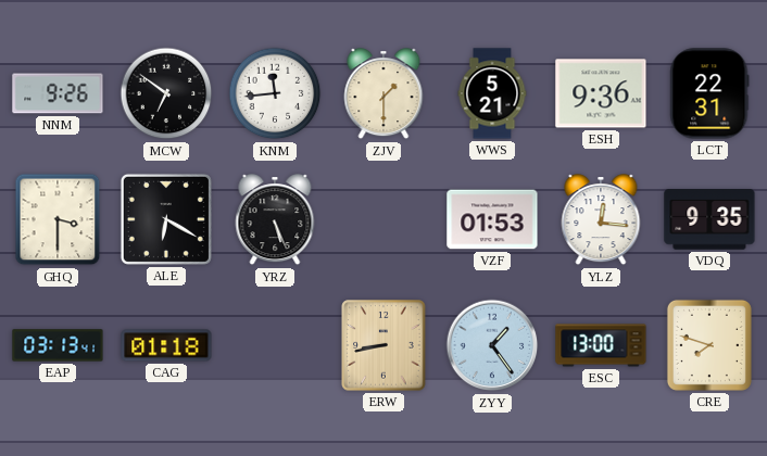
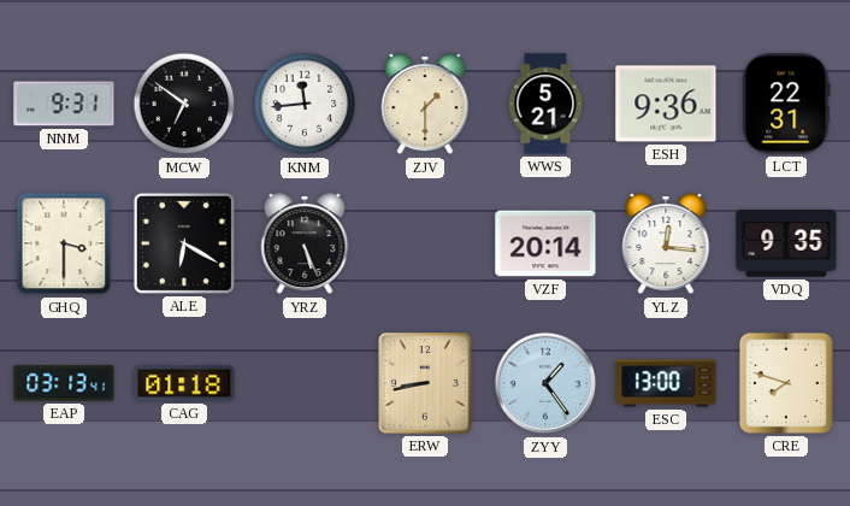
NNM: 9:26 -> 9:31 (64, 104)
VZF: 01:53 -> 20:14 (545, 243)
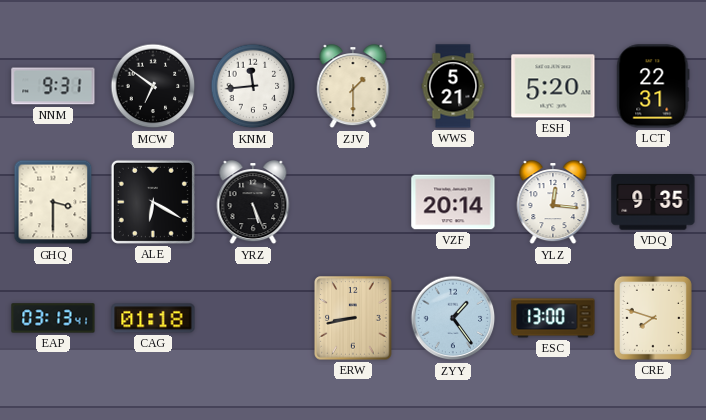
ESH: 9:36 -> 5:20 (553, 86)
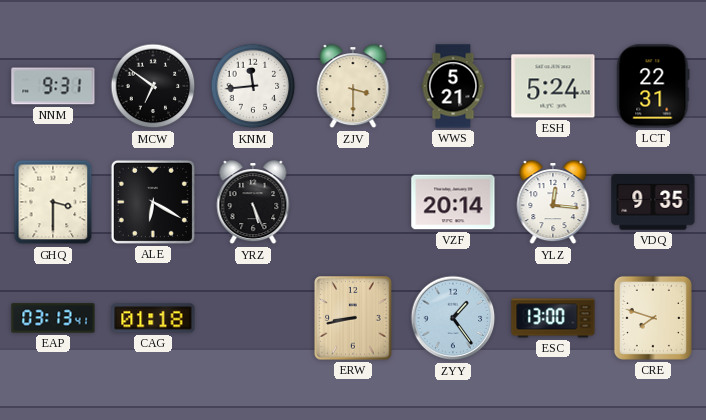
ZJV: 1:30 -> 3:30 (353, 87)
ESH: 5:20 -> 5:24 (553, 86)
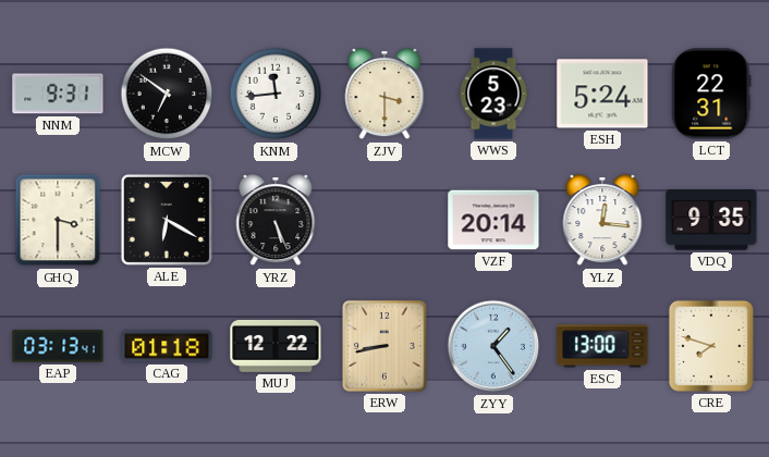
WWS: 5:21 -> 5:23 (493, 94)
MUJ: none -> 12:22 (276, 346)
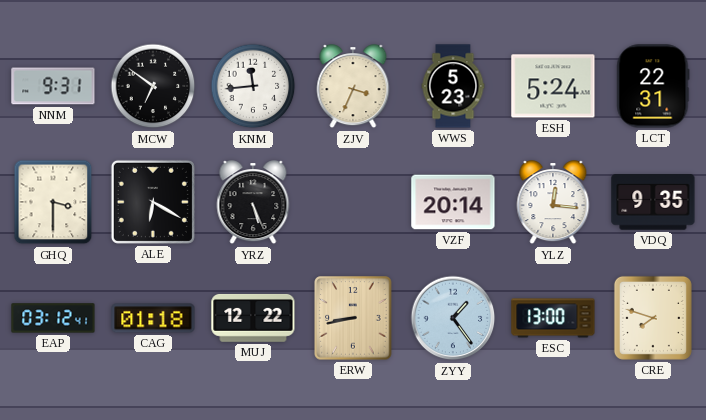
ZJV: 3:30 -> 3:34 (353, 87)
EAP: 03:13 -> 03:12 (53, 318)
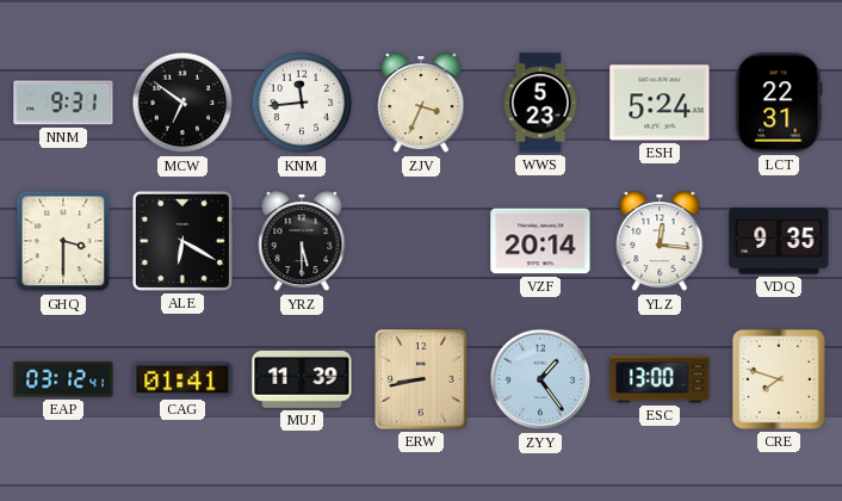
YRZ: 5:26 -> 5:30 (302, 242)
CAG: 01:18 -> 01:41 (182, 379)
MUJ: 12:22 -> 11:39 (302, 379)
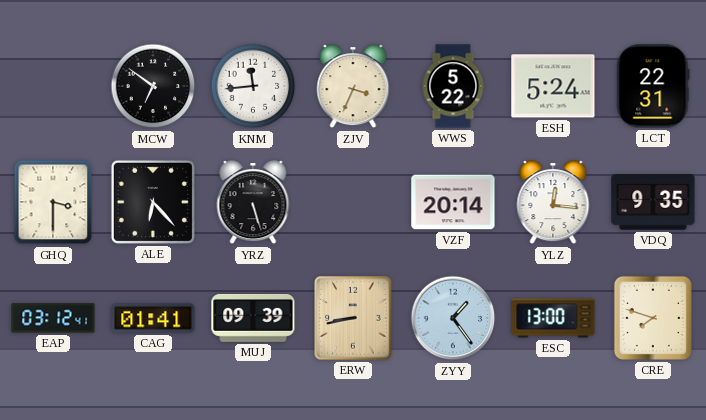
NNM: 9:31 -> none (63, 103)
WWS: 5:23 -> 5:22 (453, 86)
ALE: 6:20 -> 6:23 (153, 202)
YRZ: 5:30 -> 5:27 (253, 203)
MUJ: 11:39 -> 09:39 (253, 318)
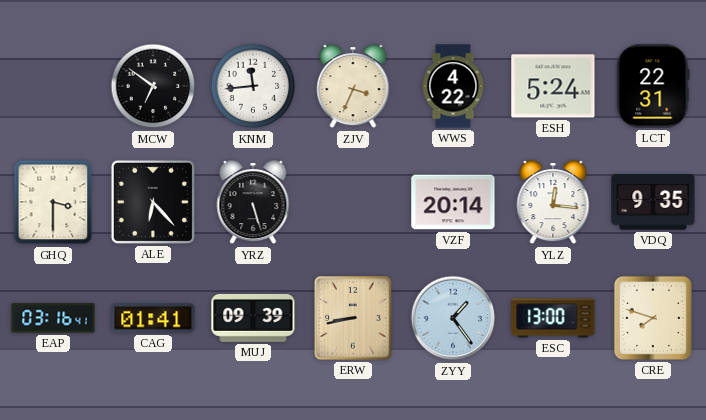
WWS: 5:22 -> 4:22 (453, 86)
EAP: 03:12 -> 03:16 (53, 318)
